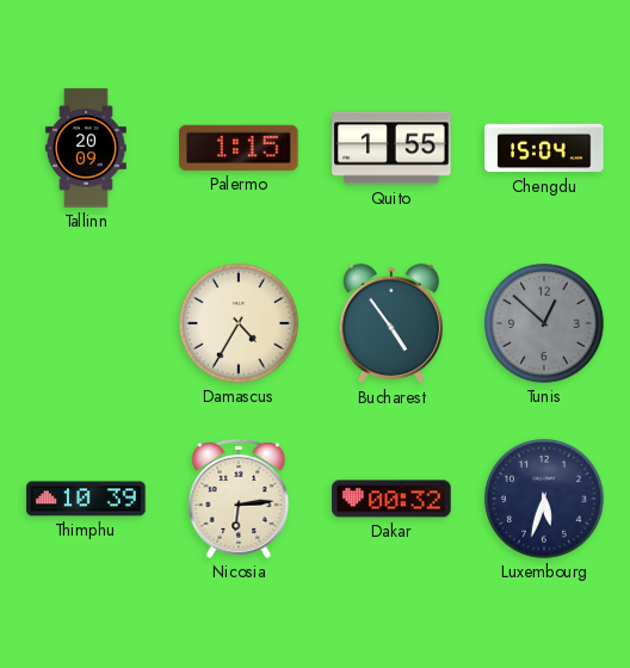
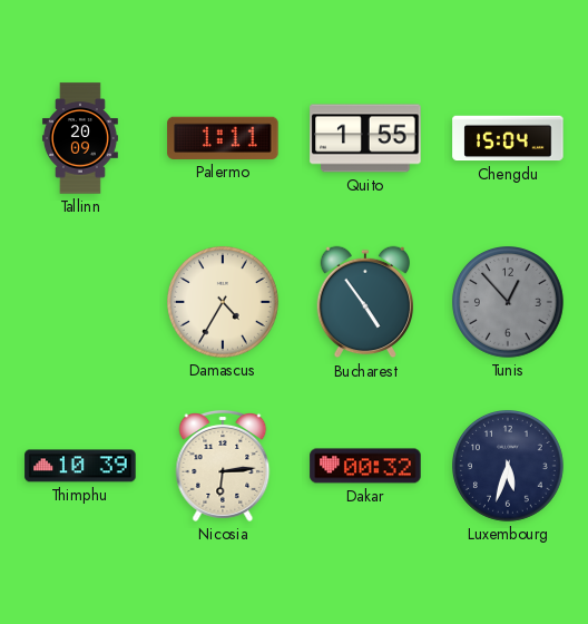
Palermo: 1:15 -> 1:11 (223, 138)
Tunis: 12:52 -> 12:53 (509, 303)
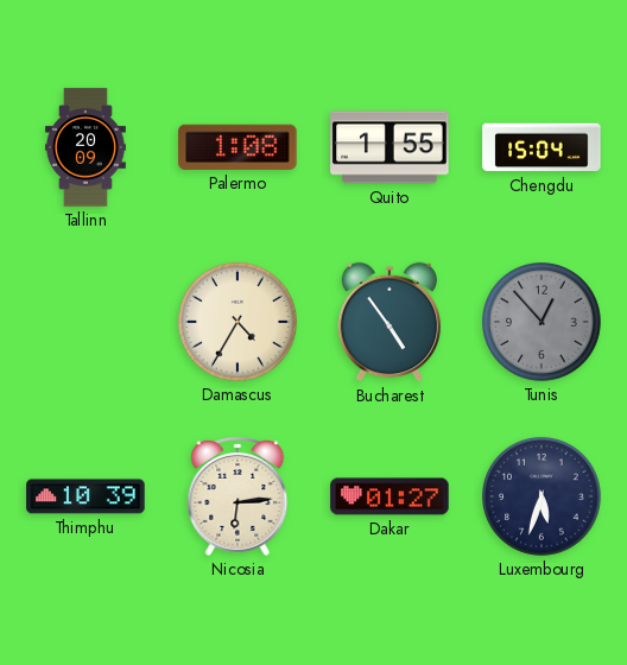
Palermo: 1:11 -> 1:08 (237, 147)
Dakar: 00:32 -> 01:27 (389, 496)
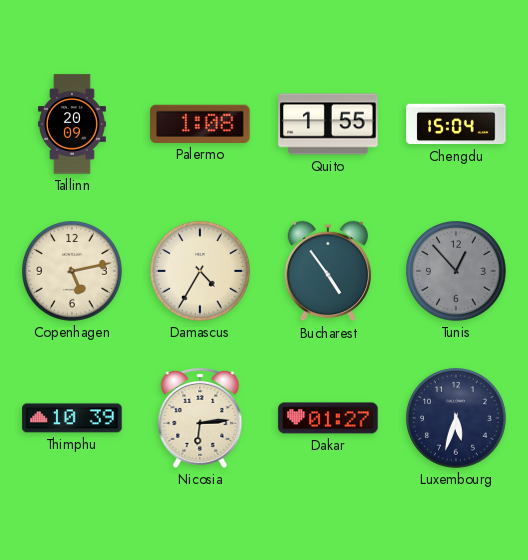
Copenhagen: none -> 5:13 (73, 272)
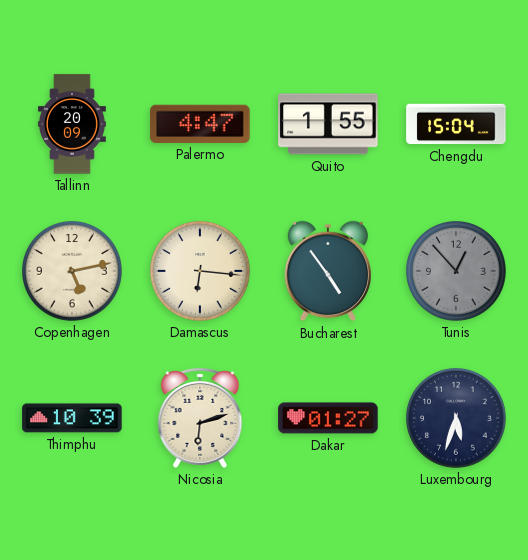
Palermo: 1:08 -> 4:47 (200, 124)
Damascus: 4:35 -> 6:16 (201, 272)
Nicosia: 6:14 -> 6:12 (200, 418)
